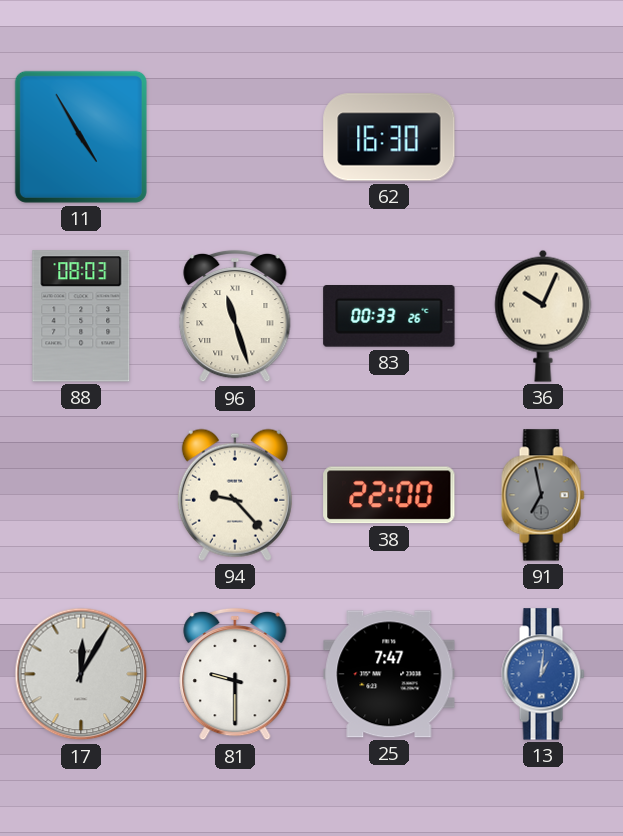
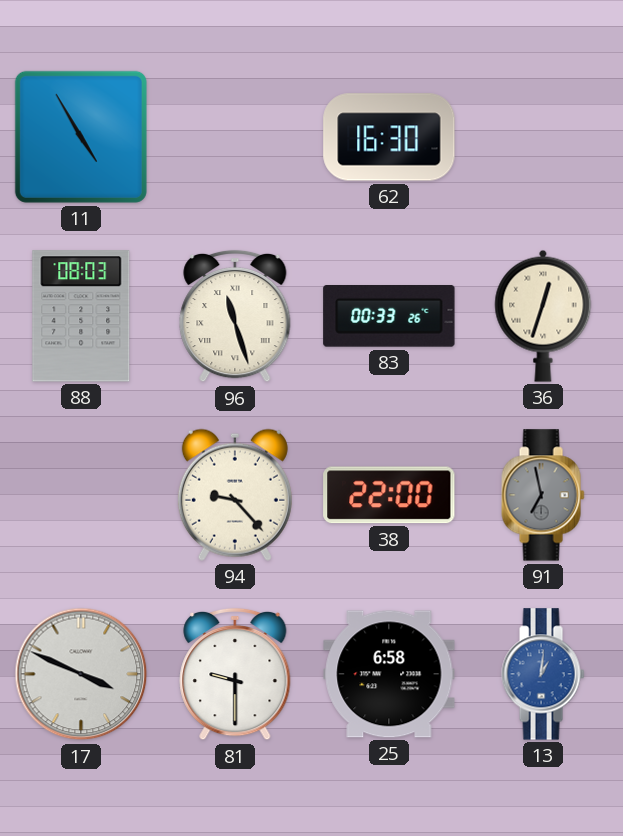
36: 10:04 -> 12:33 (543, 316)
17: 12:05 -> 3:49 (81, 674)
25: 7:47 -> 6:58 (389, 674)
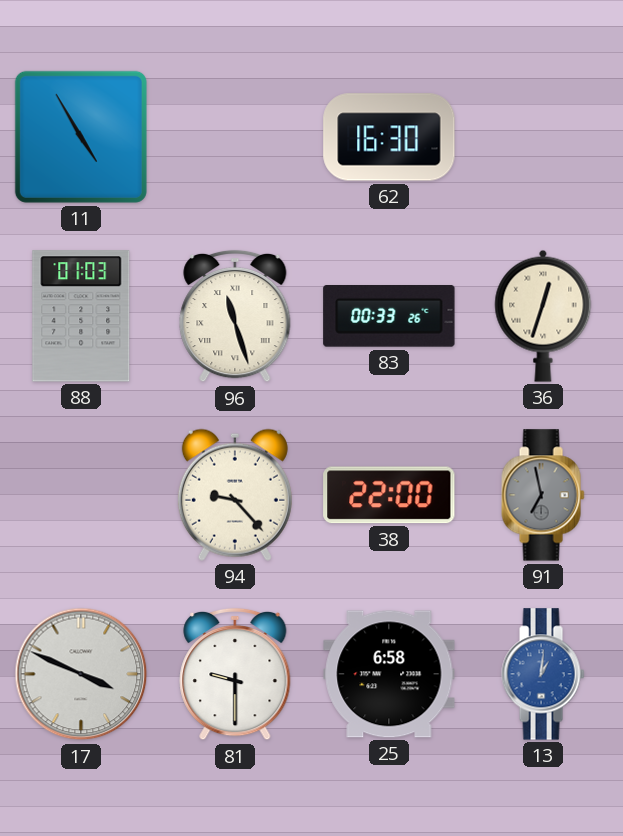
88: 08:03 -> 01:03 (81, 316)
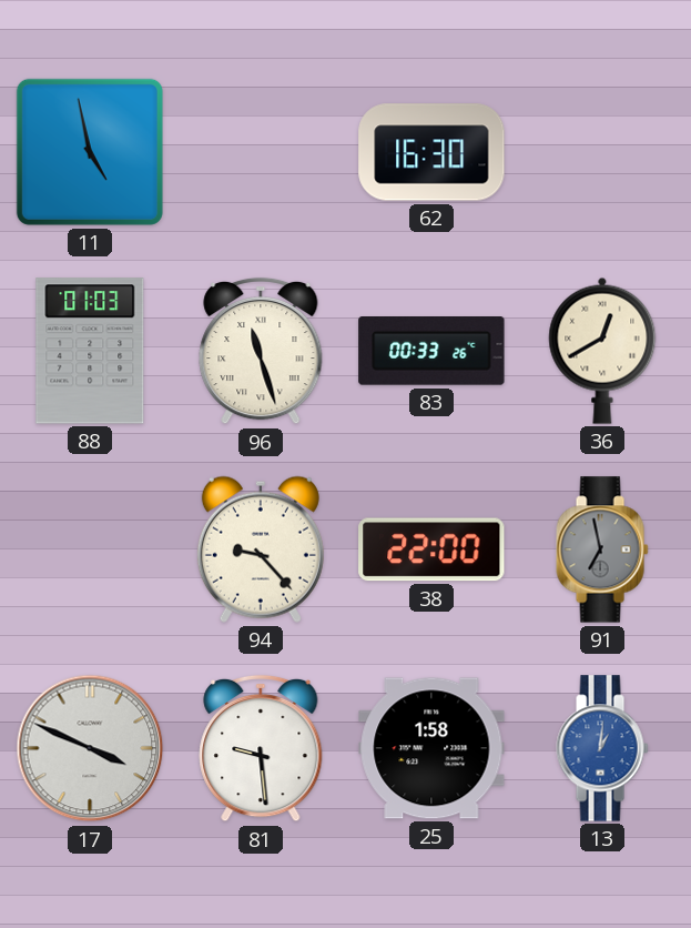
11: 4:55 -> 4:58 (90, 152)
36: 12:33 -> 12:40 (602, 351)
81: 9:30 -> 9:29 (261, 748)
25: 6:58 -> 1:58 (431, 748)
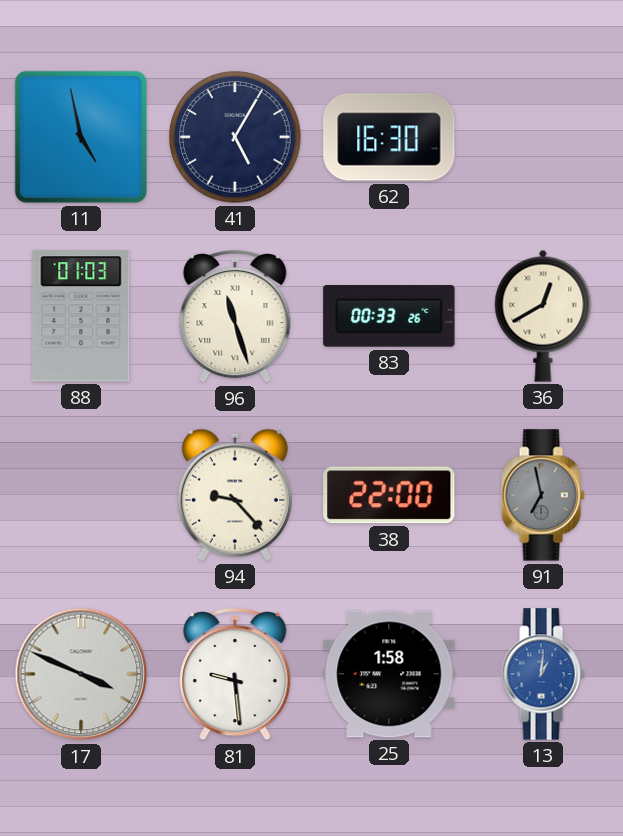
41: none -> 5:05 (235, 137)
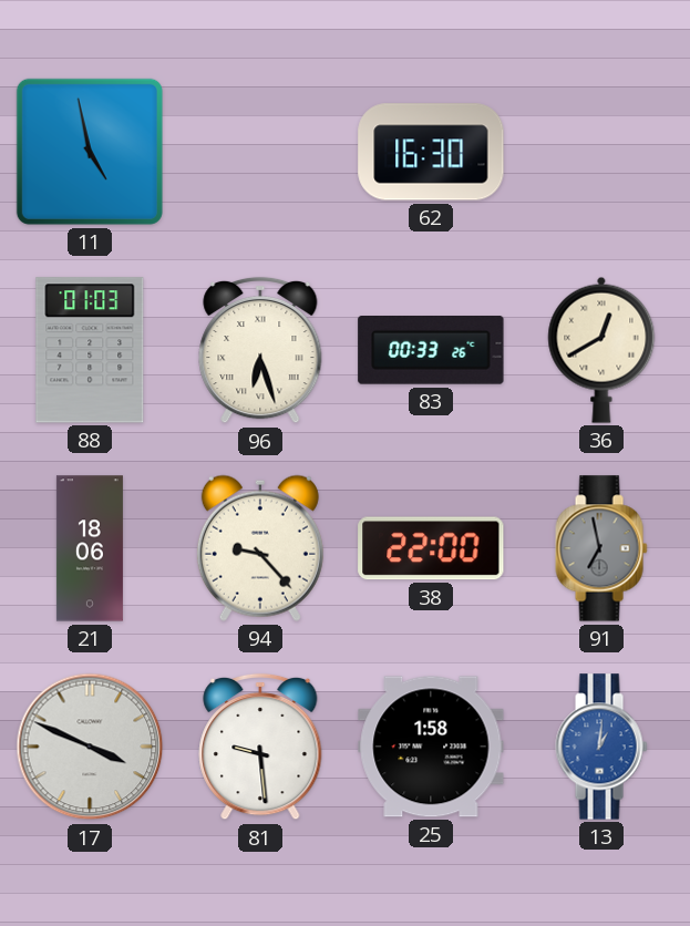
41: 5:05 -> none (235, 137)
96: 11:27 -> 6:27 (260, 350)
21: none -> 18:06 (90, 548)
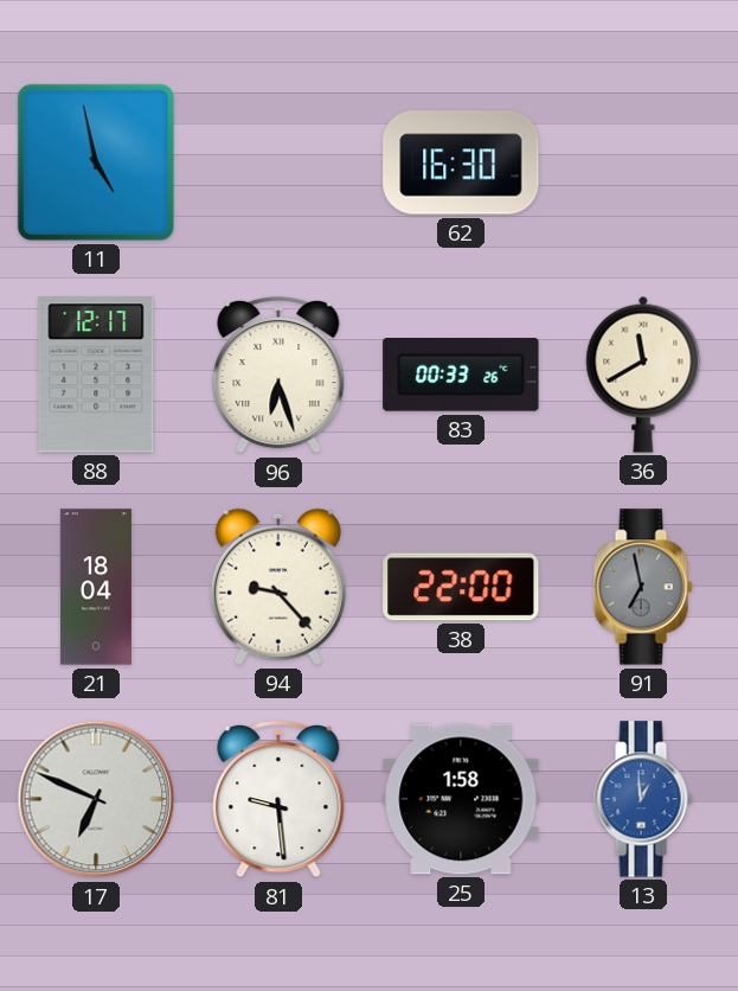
88: 01:03 -> 12:17 (96, 375)
36: 12:40 -> 11:40 (643, 375)
21: 18:06 -> 18:04 (96, 587)
17: 3:49 -> 6:49 (96, 799)
13: 1:01 -> 12:59 (643, 799)
